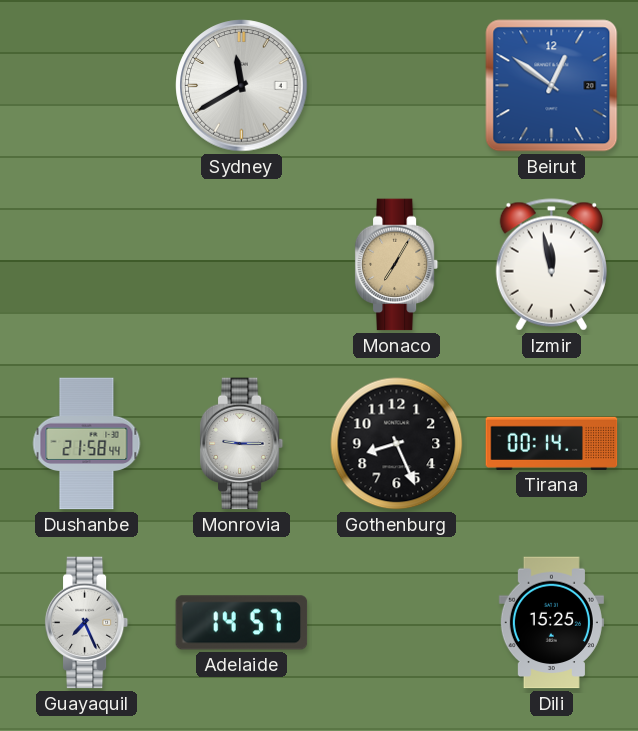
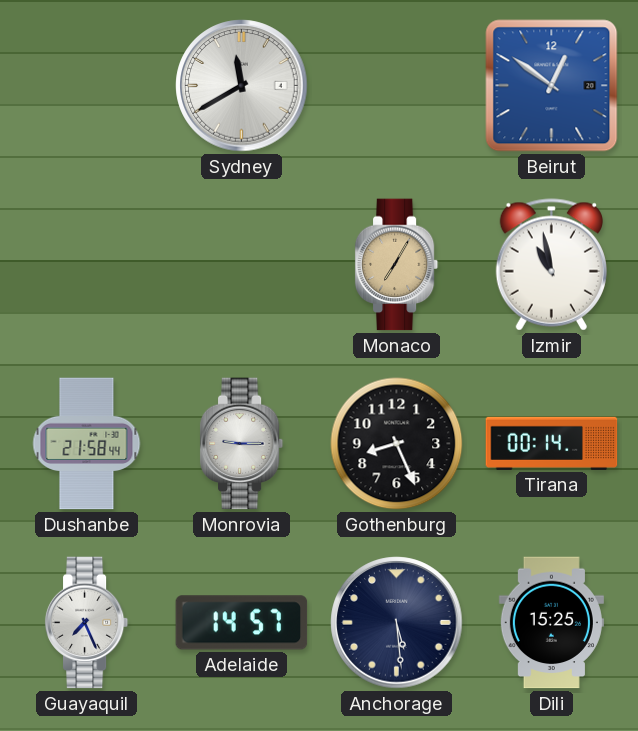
Izmir: 11:58 -> 10:58 (551, 265)
Anchorage: none -> 5:29 (397, 623)
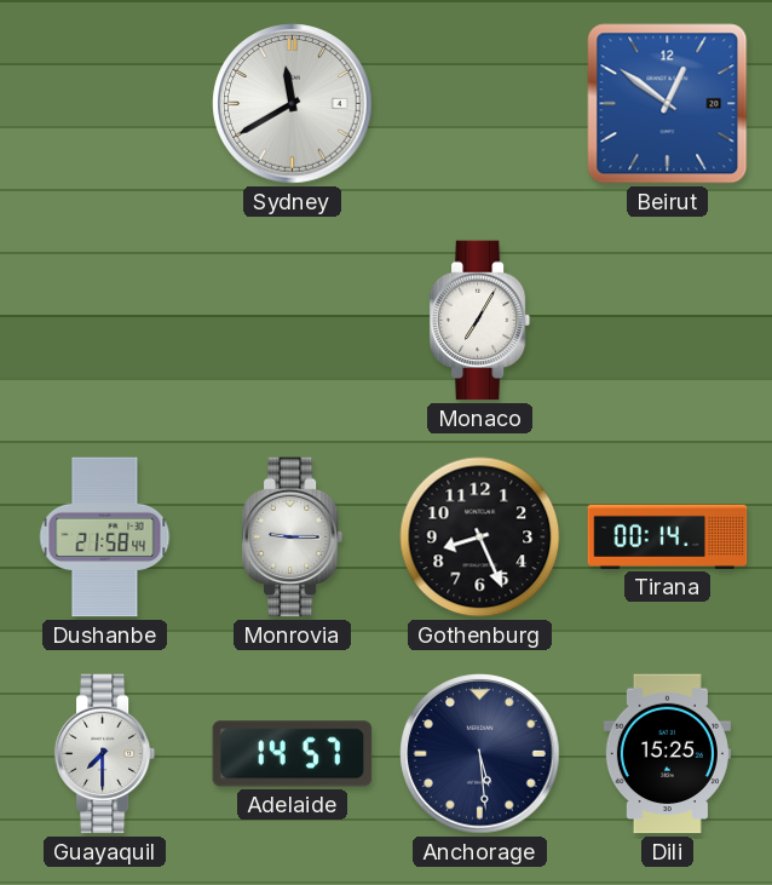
Monaco dial: champagne -> white (480, 321)
Izmir: 10:58 -> none (551, 265)
Guayaquil: 7:26 -> 7:30 (105, 754)
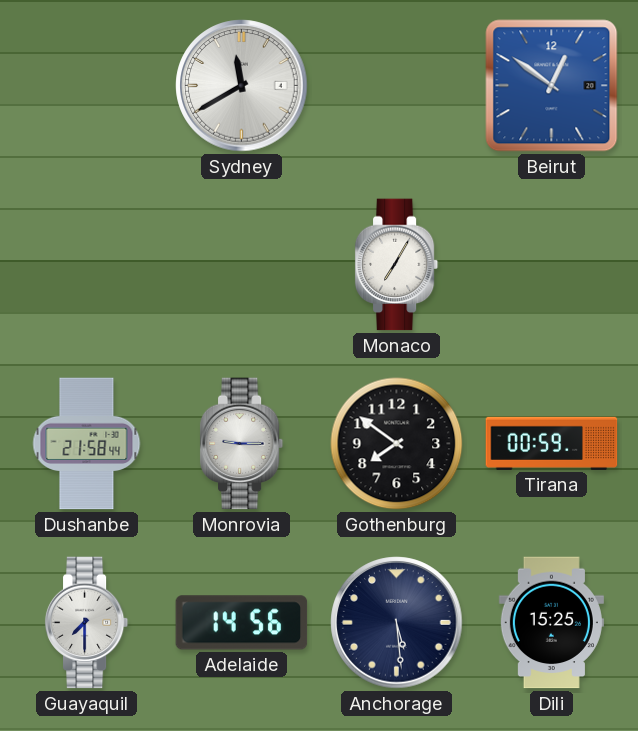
Gothenburg: 8:26 -> 7:51 (397, 444)
Tirana: 00:14 -> 00:59 (552, 443)
Adelaide: 14:57 -> 14:56 (242, 623)
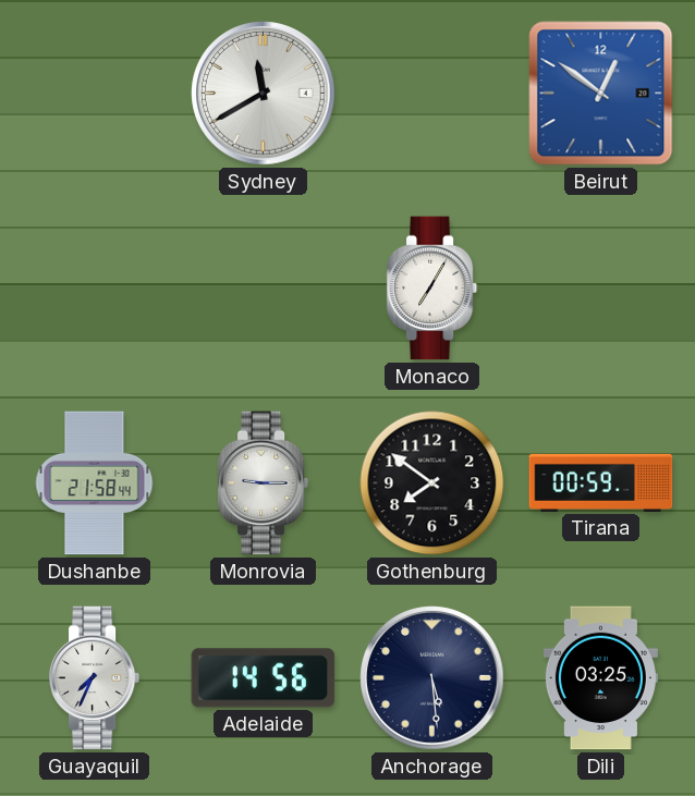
Guayaquil: 7:30 -> 7:34 (95, 678)
Dili: 15:25 -> 03:25 (600, 678)
